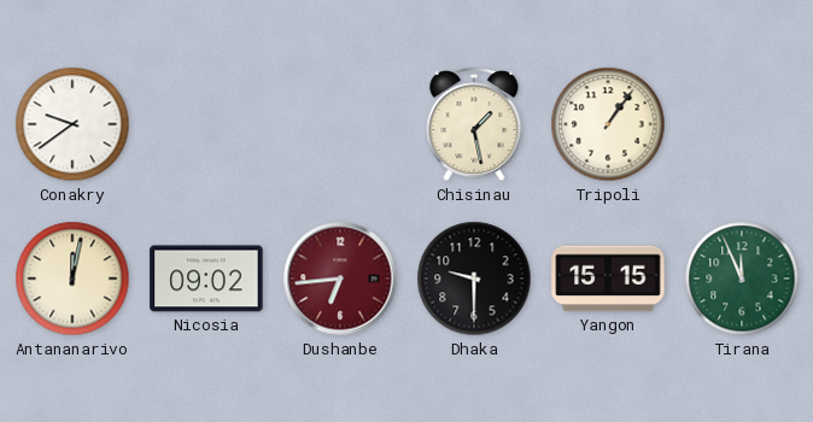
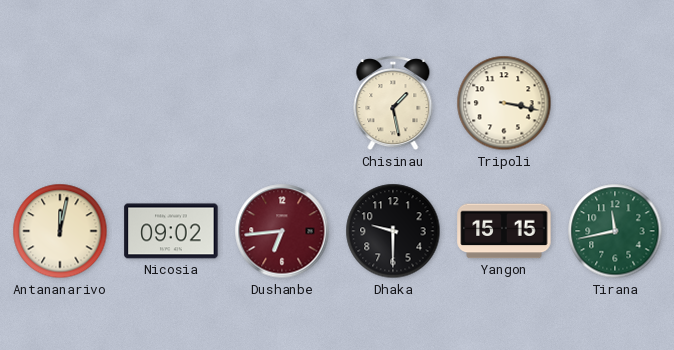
Conakry: 9:39 -> none (72, 124)
Tripoli: 1:06 -> 3:17 (504, 103)
Tirana: 11:56 -> 11:43 (615, 231)
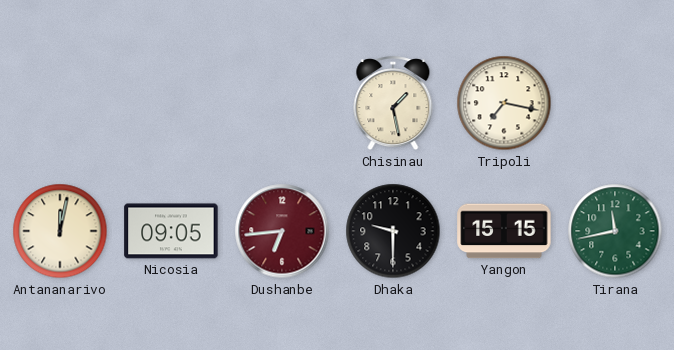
Tripoli: 3:17 -> 7:17 (504, 103)
Nicosia: 09:02 -> 09:05 (171, 231)
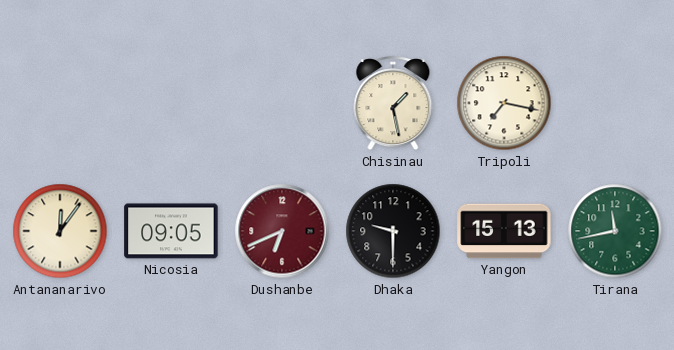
Antananarivo: 12:02 -> 12:06 (60, 231)
Dushanbe: 6:44 -> 6:41 (282, 231)
Yangon: 15:15 -> 15:13 (504, 231)
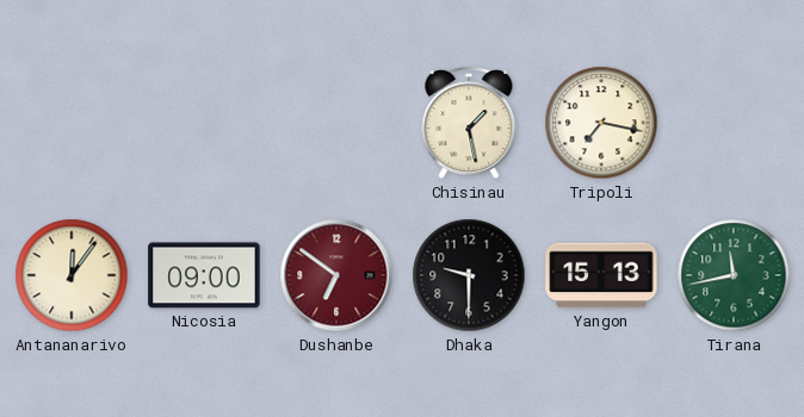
Nicosia: 09:05 -> 09:00 (204, 275)
Dushanbe: 6:41 -> 6:51 (336, 275)
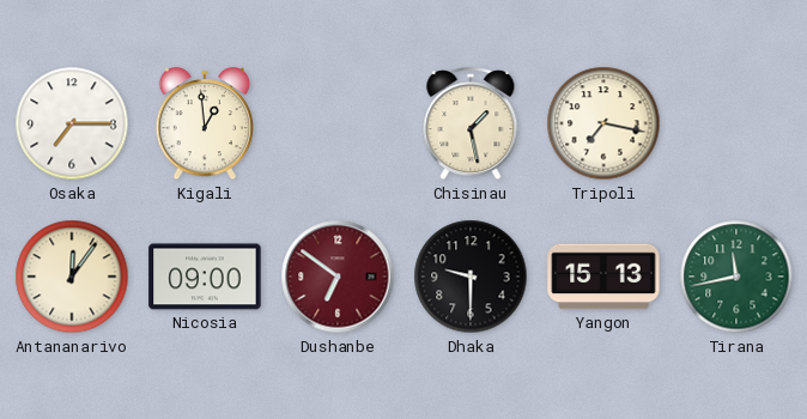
Osaka: none -> 7:15 (72, 123)
Kigali: none -> 12:59 (205, 125)
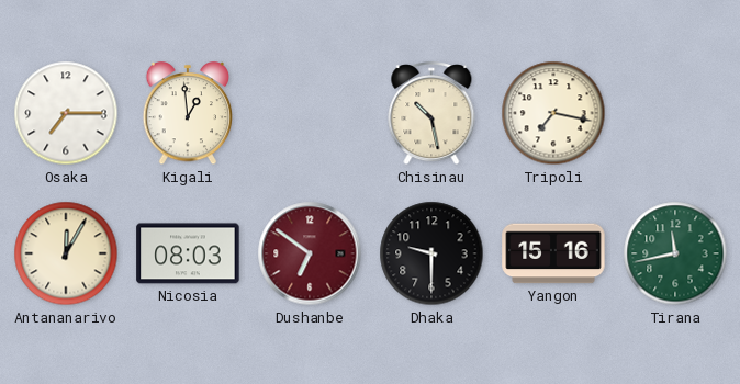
Chisinau: 1:28 -> 10:28 (431, 114)
Antananarivo: 12:06 -> 12:05 (66, 253)
Nicosia: 09:00 -> 08:03 (188, 253)
Yangon: 15:13 -> 15:16 (553, 253)
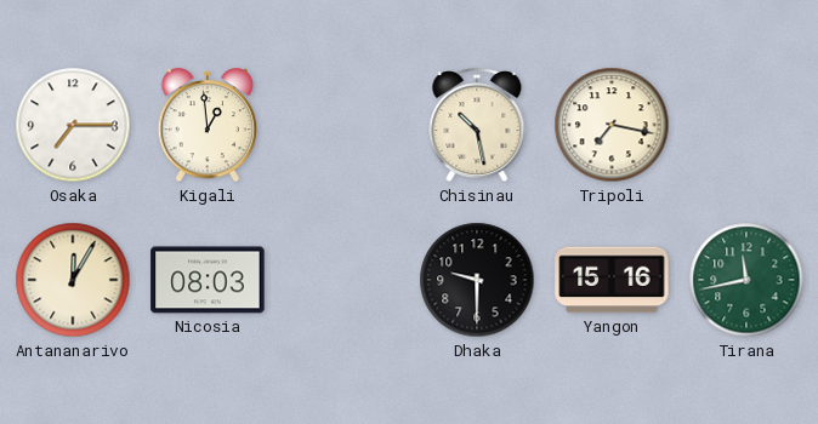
Dushanbe: 6:51 -> none (310, 253)
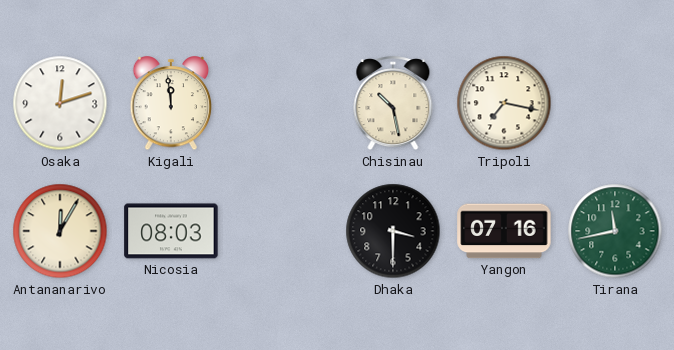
Osaka: 7:15 -> 12:12 (60, 103)
Kigali: 12:59 -> 11:59 (171, 104)
Dhaka: 9:30 -> 3:30 (393, 231)
Yangon: 15:16 -> 07:16 (504, 231)
